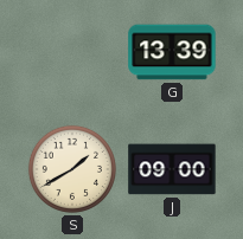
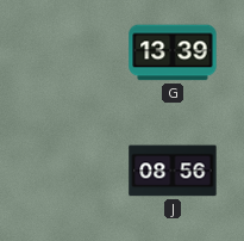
S: 1:40 -> none (72, 169)
J: 09:00 -> 08:56 (173, 171)
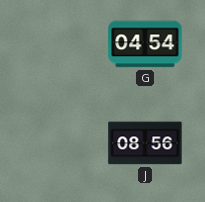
G: 13:39 -> 04:54 (145, 44)
